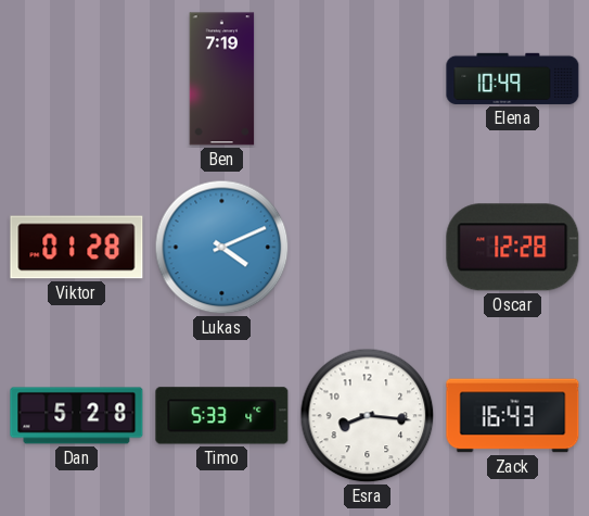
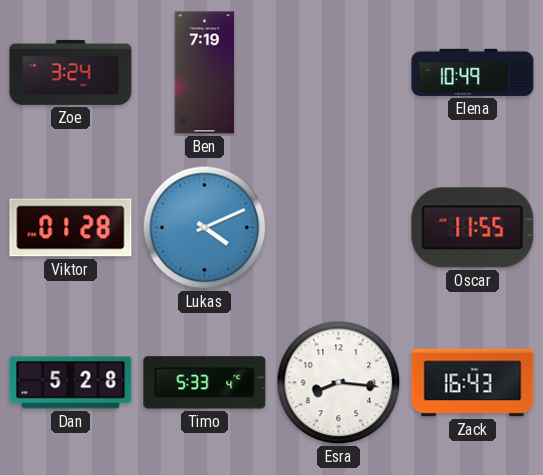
Zoe: none -> 3:24 (71, 72)
Oscar: 12:28 -> 11:55 (473, 228)
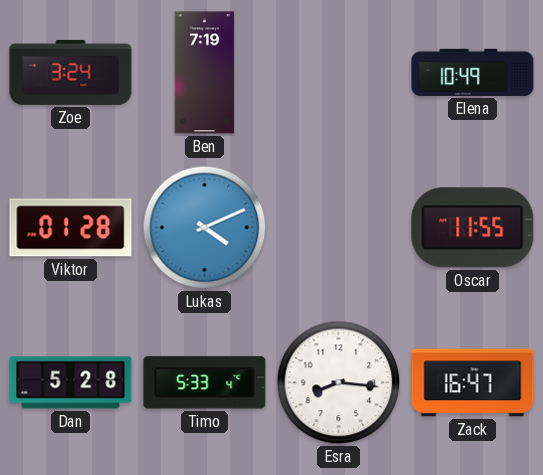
Zack: 16:43 -> 16:47 (473, 383)
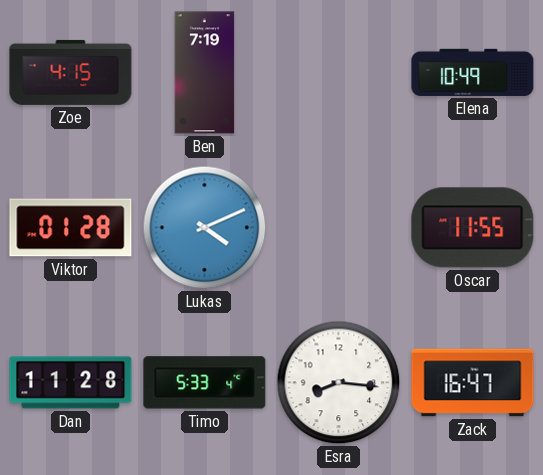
Zoe: 3:24 -> 4:15 (71, 72)
Dan: 5:28 -> 11:28 (71, 383)
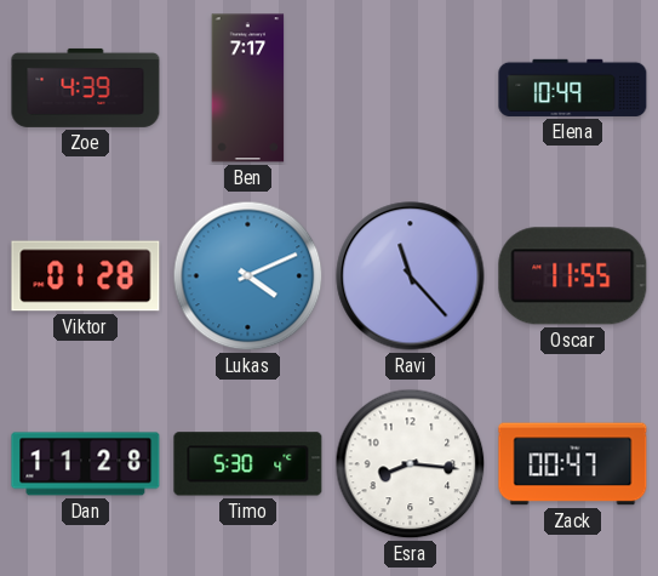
Zoe: 4:15 -> 4:39 (86, 87)
Ben: 7:19 -> 7:17 (248, 89)
Ravi: none -> 11:23 (411, 276)
Timo: 5:33 -> 5:30 (248, 464)
Zack: 16:47 -> 00:47 (573, 464)
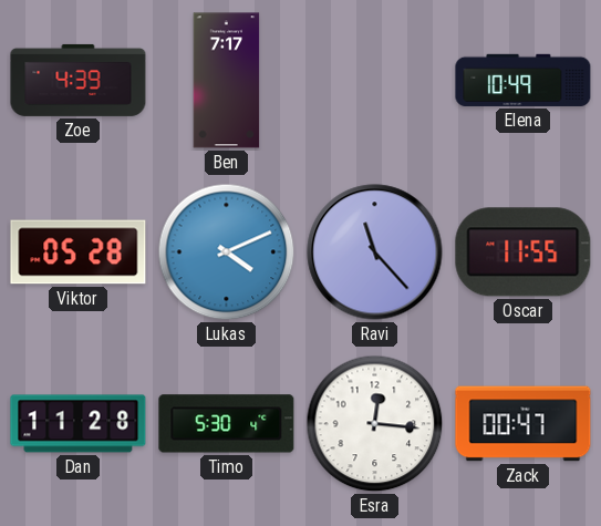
Viktor: 01:28 -> 05:28 (79, 252)
Esra: 8:16 -> 12:16 (375, 424)
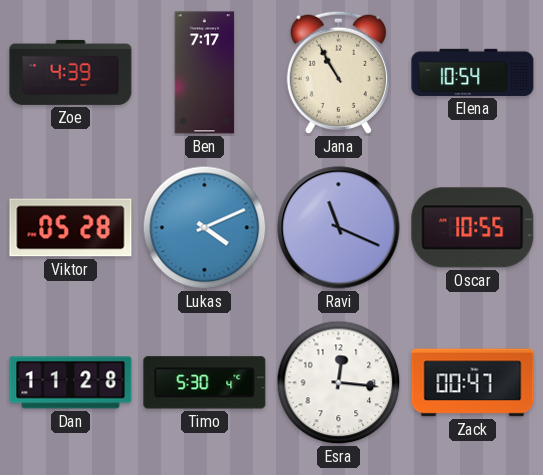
Jana: none -> 10:55 (338, 72)
Elena: 10:49 -> 10:54 (473, 72)
Ravi: 11:23 -> 11:19 (339, 228)
Oscar: 11:55 -> 10:55 (473, 228)
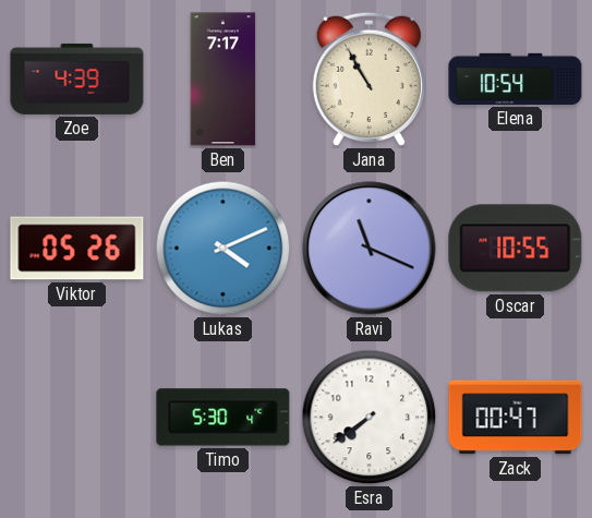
Viktor: 05:28 -> 05:26 (77, 249)
Dan: 11:28 -> none (71, 383)
Esra: 12:16 -> 7:39 (370, 418)
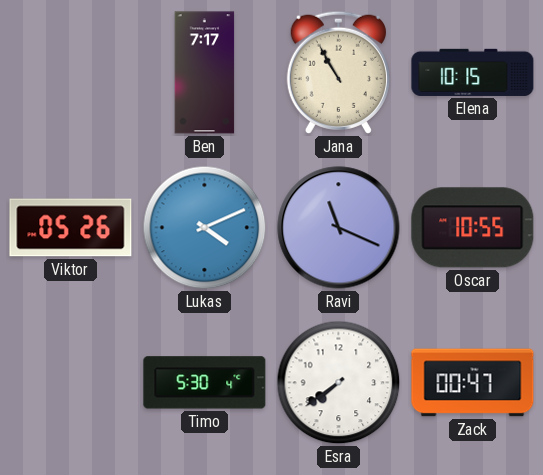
Zoe: 4:39 -> none (77, 79)
Elena: 10:54 -> 10:15 (473, 72)
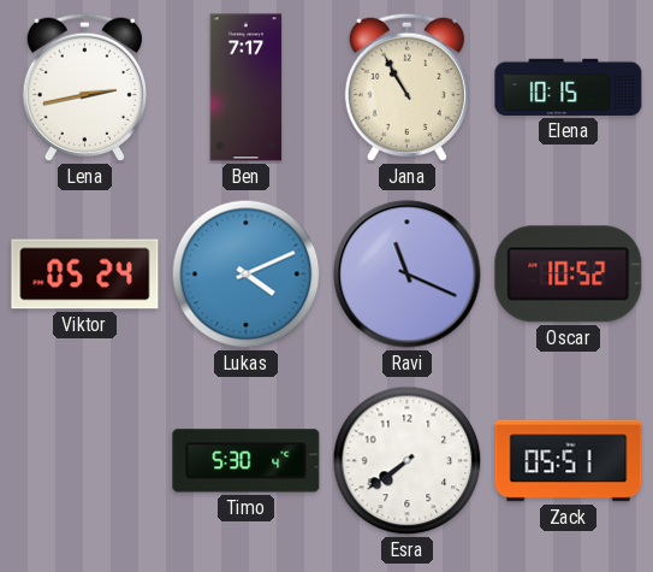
Lena: none -> 2:43 (84, 87)
Viktor: 05:26 -> 05:24 (85, 275)
Oscar: 10:55 -> 10:52 (569, 275)
Zack: 00:47 -> 05:51 (569, 461)
